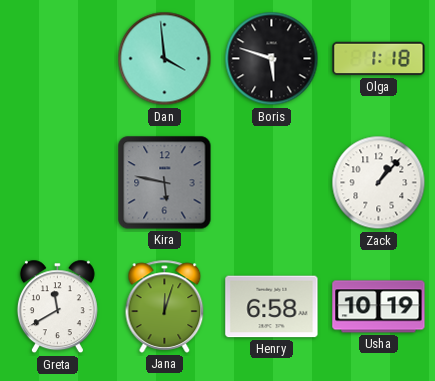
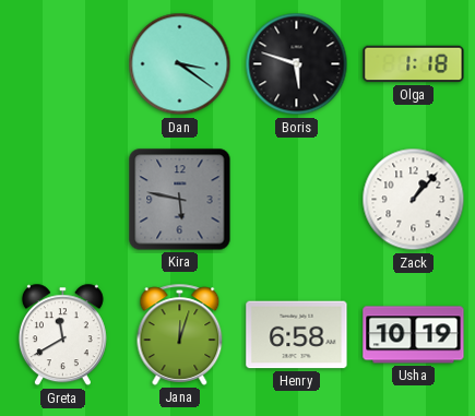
Dan: 3:59 -> 3:21 (180, 64)
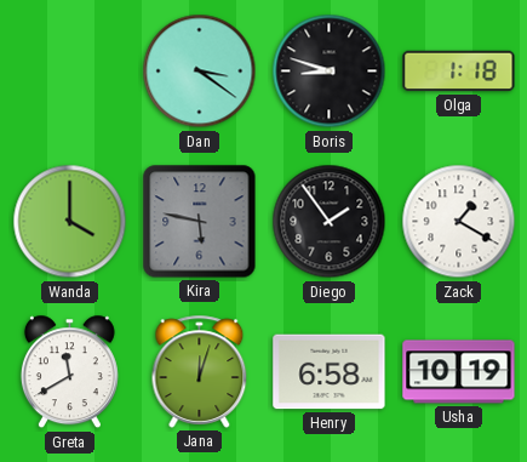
Boris: 5:48 -> 8:48 (330, 72)
Wanda: none -> 4:00 (70, 222)
Diego: none -> 1:54 (330, 222)
Zack: 1:07 -> 1:20 (459, 222)
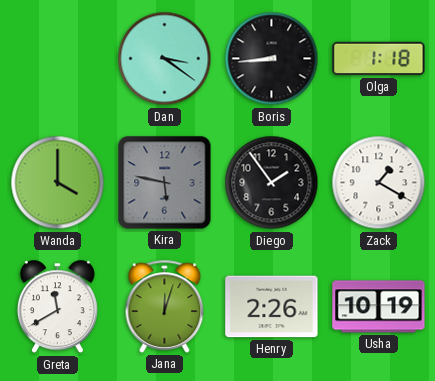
Boris: 8:48 -> 8:44 (272, 59)
Henry: 6:58 -> 2:26 (272, 307)
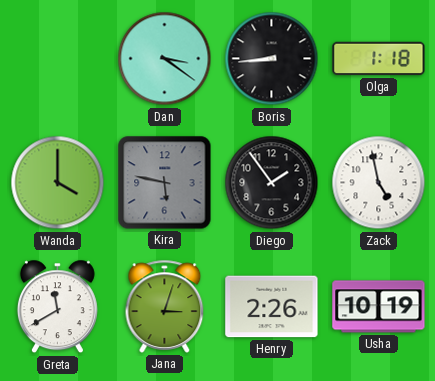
Zack: 1:20 -> 4:58 (379, 183)
Jana: 12:03 -> 3:03 (165, 306)
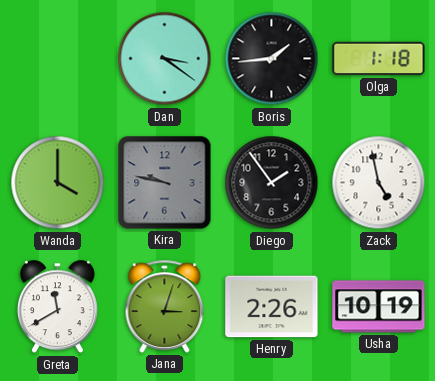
Boris: 8:44 -> 1:44 (272, 59)
Kira: 5:47 -> 9:47 (165, 183)
